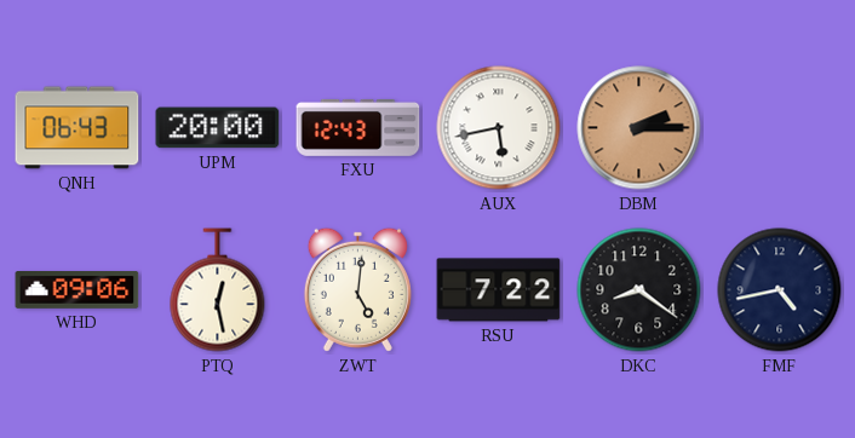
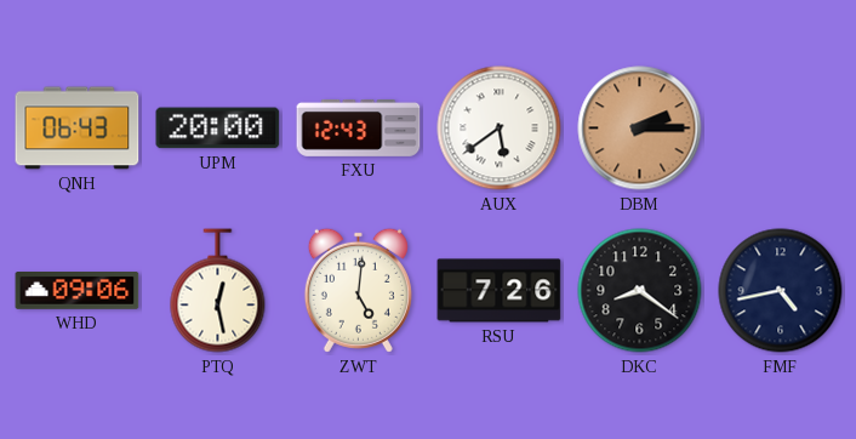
AUX: 5:43 -> 5:39 (500, 129)
RSU: 7:22 -> 7:26 (500, 291)
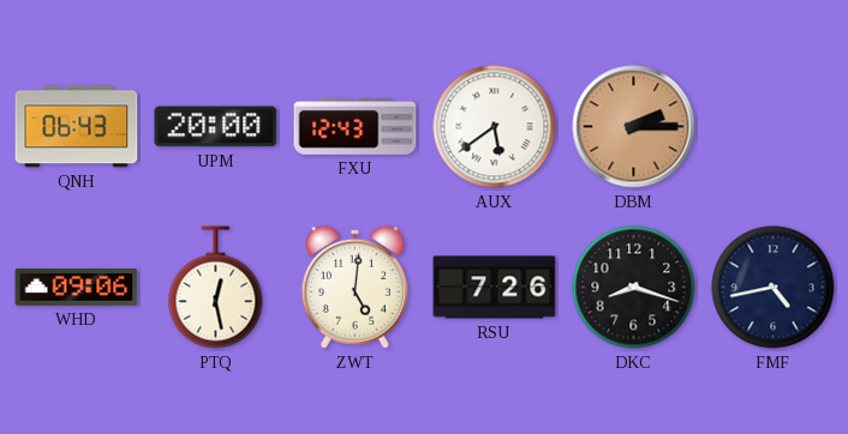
DKC: 8:21 -> 8:18 (634, 288)
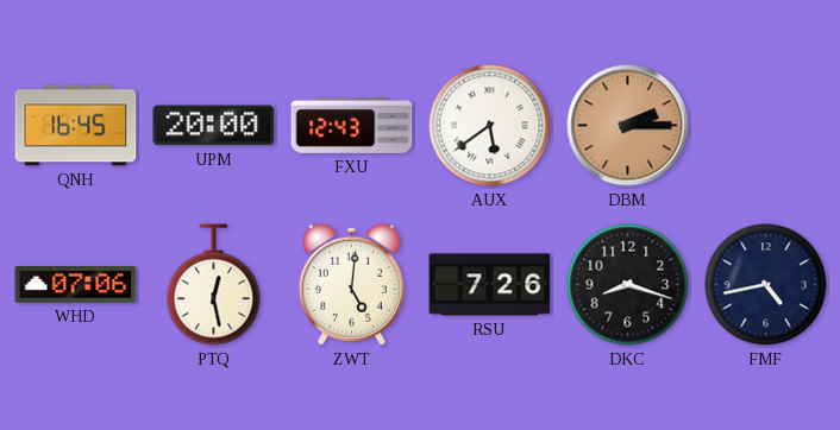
QNH: 06:43 -> 16:45 (76, 126)
WHD: 09:06 -> 07:06 (76, 285)
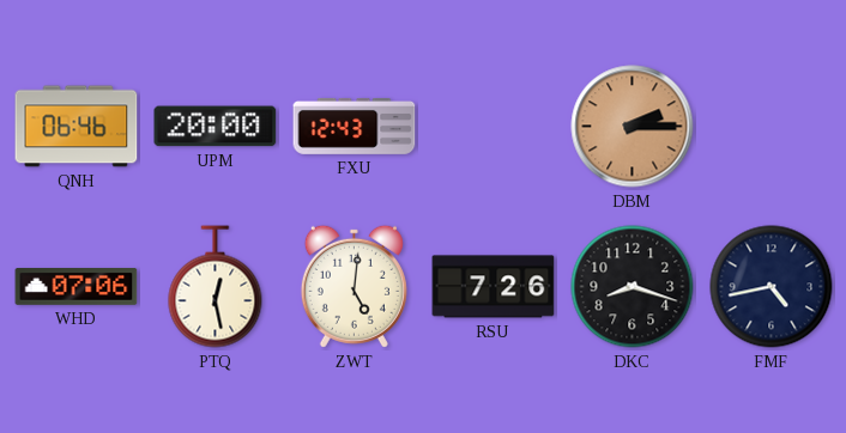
QNH: 16:45 -> 06:46 (77, 127)
AUX: 5:39 -> none (490, 126)
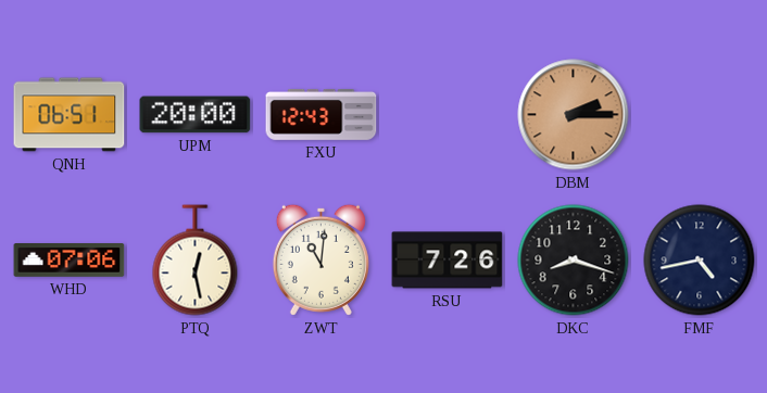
QNH: 06:46 -> 06:51 (70, 115)
ZWT: 5:01 -> 11:01 (320, 259)
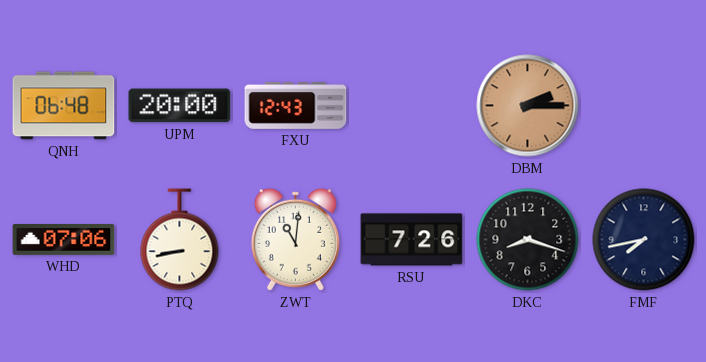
QNH: 06:51 -> 06:48 (64, 106)
PTQ: 12:28 -> 8:43 (180, 240)
FMF: 4:43 -> 7:43 (644, 240)
